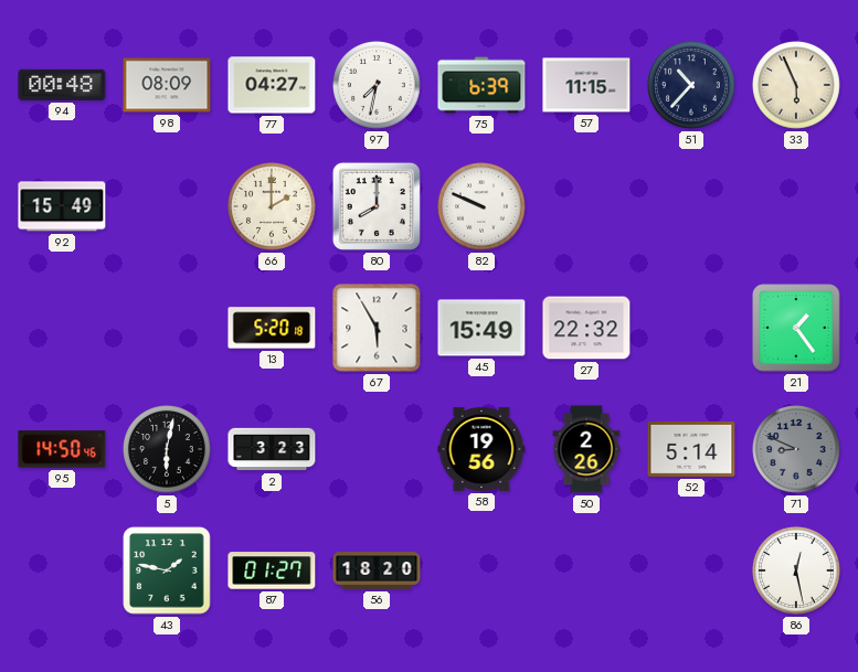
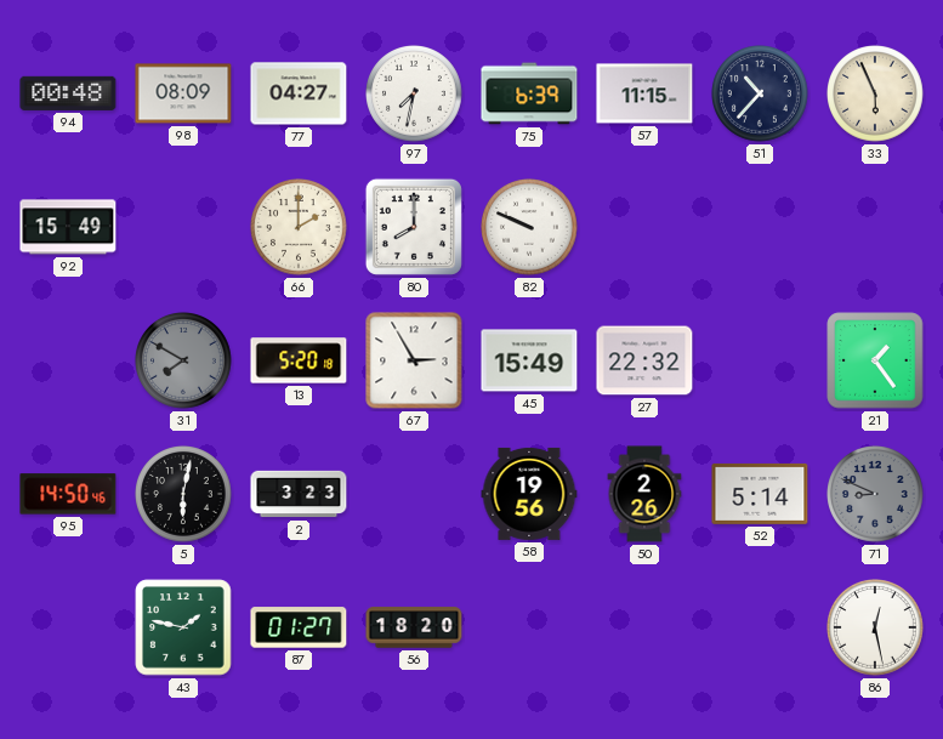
31: none -> 7:50 (184, 362)
67: 5:55 -> 2:55 (414, 360)
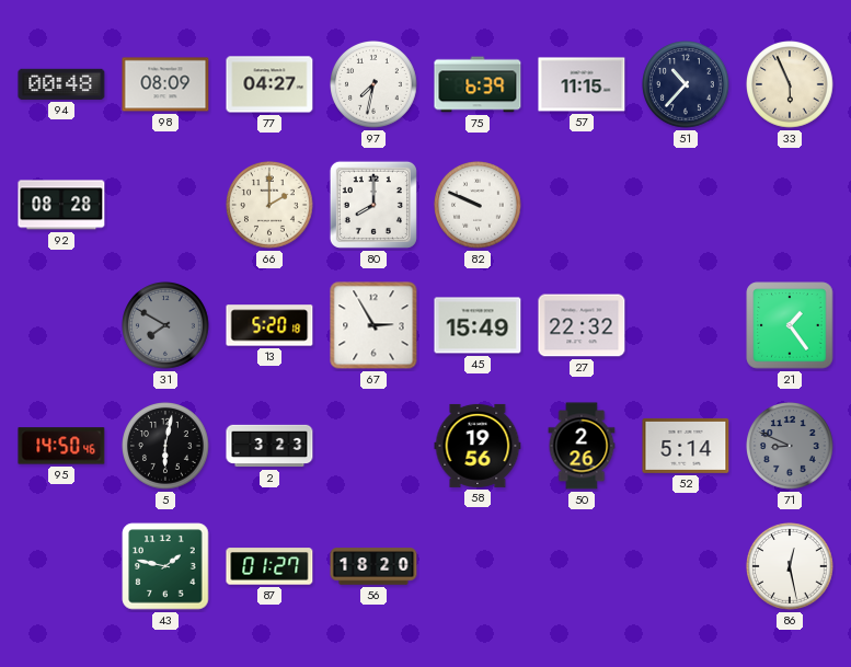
92: 15:49 -> 08:28 (61, 205)
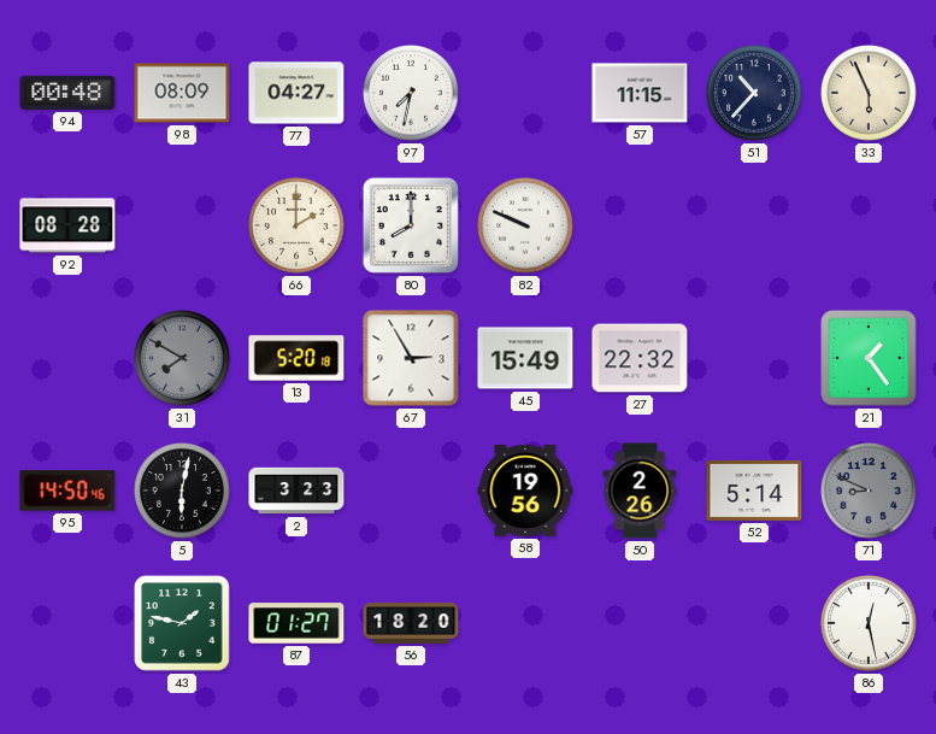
75: 6:39 -> none (478, 84)
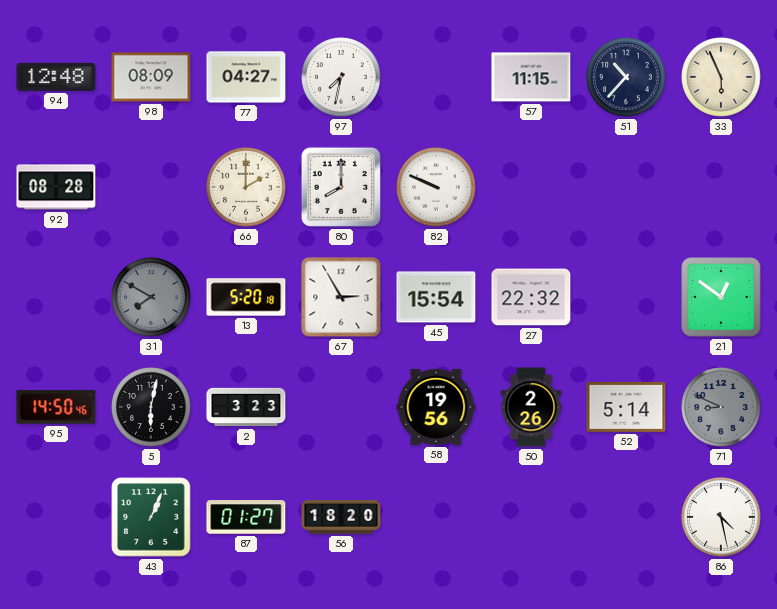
94: 00:48 -> 12:48 (56, 77)
45: 15:49 -> 15:54 (436, 297)
21: 1:24 -> 12:51 (721, 297)
43: 1:47 -> 1:04 (151, 517)
86: 12:28 -> 4:28 (722, 518)
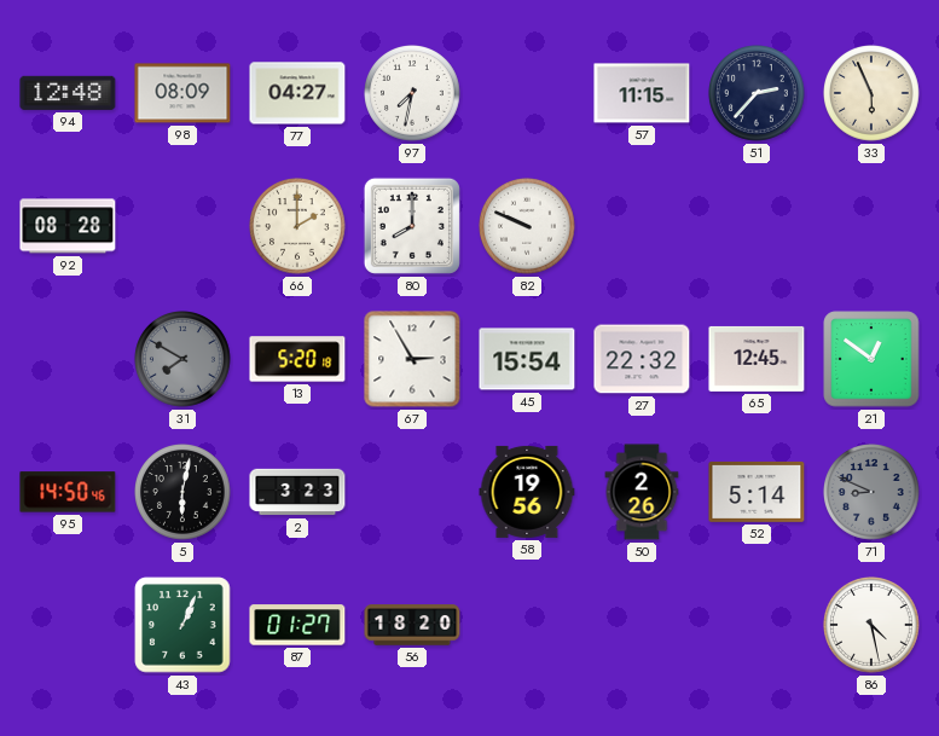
51: 10:37 -> 2:37 (758, 94)
65: none -> 12:45 (757, 359)
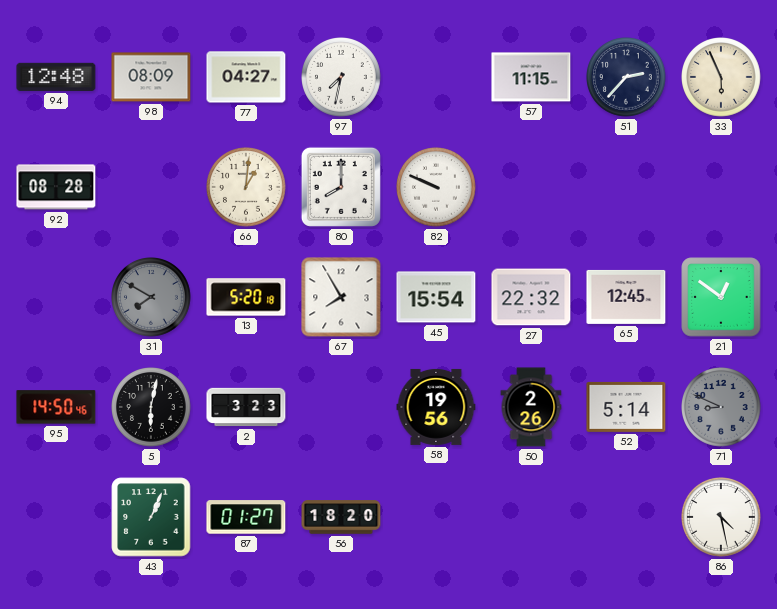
66: 2:00 -> 1:01 (247, 188)
67: 2:55 -> 7:55 (341, 297)
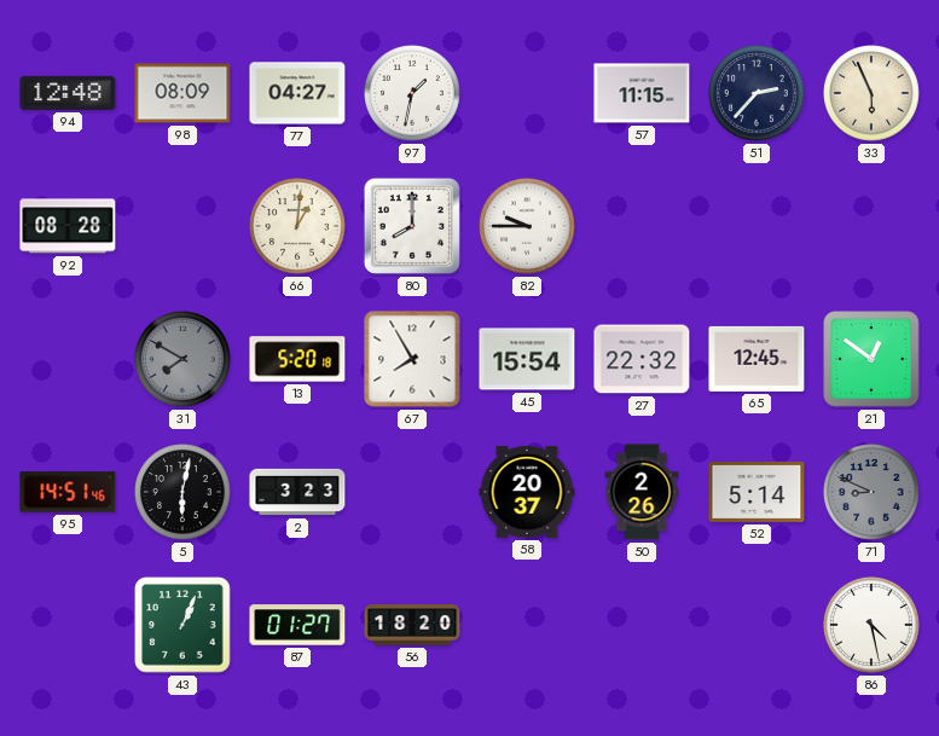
97: 7:32 -> 1:32 (413, 94)
82: 9:49 -> 9:45 (528, 227)
95: 14:50 -> 14:51 (68, 492)
58: 19:56 -> 20:37 (527, 492)
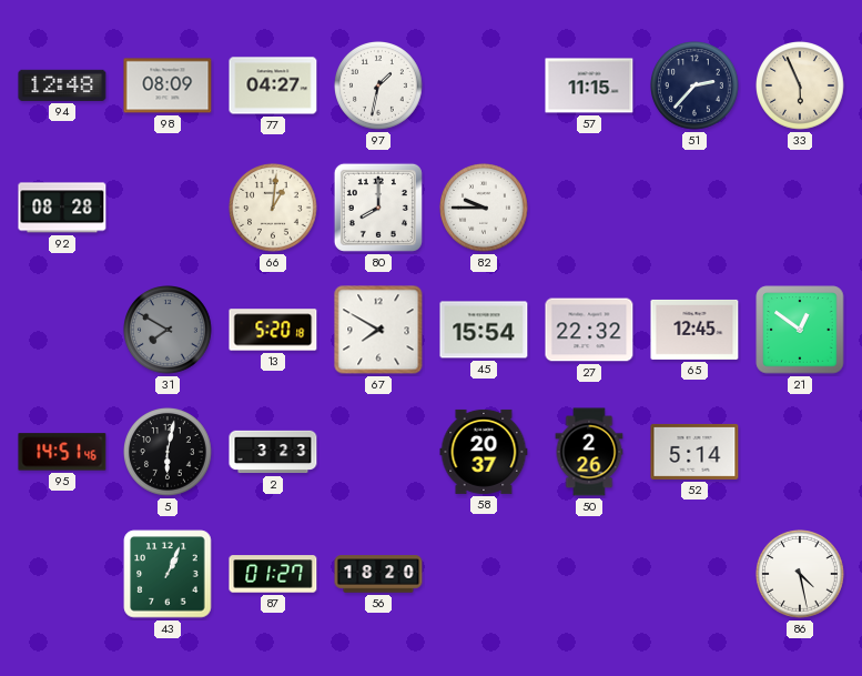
67: 7:55 -> 7:50 (378, 330)
71: 8:49 -> none (873, 493)
